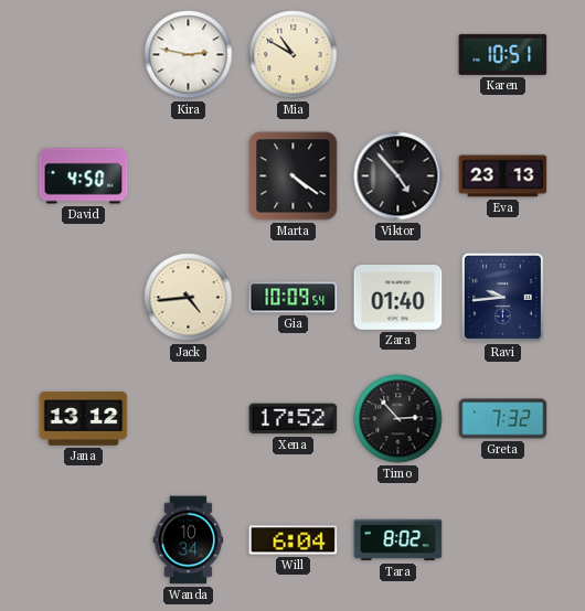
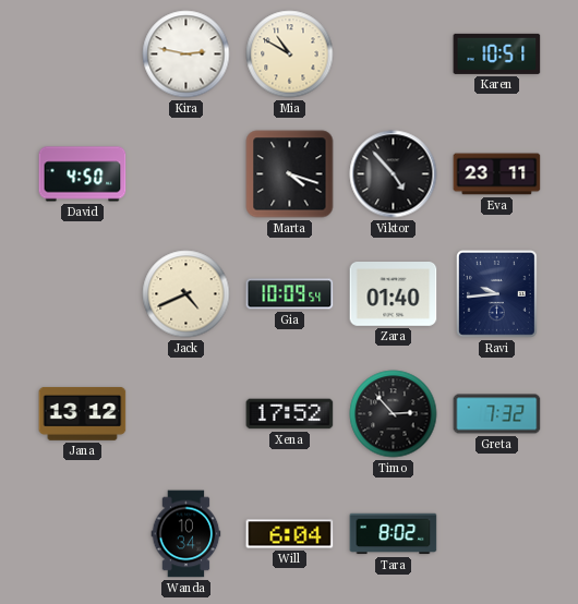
Marta: 4:21 -> 4:18 (290, 174)
Eva: 23:13 -> 23:11 (497, 174)
Jack: 4:44 -> 4:41 (186, 294)
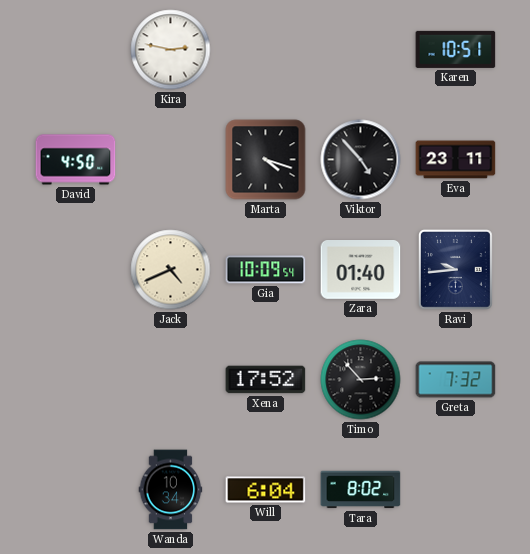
Mia: 10:50 -> none (290, 55)
Jana: 13:12 -> none (83, 413)
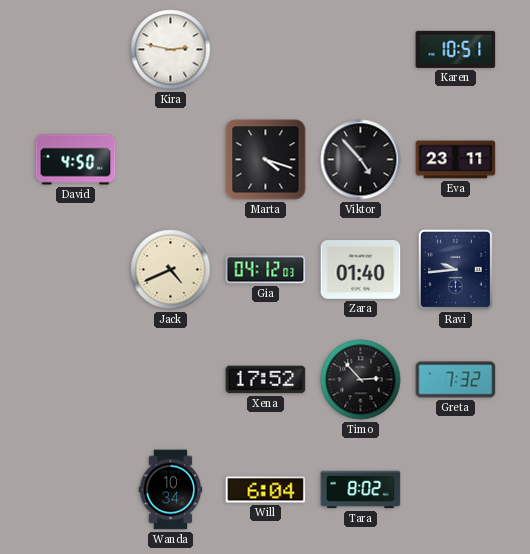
Gia: 10:09 -> 04:12 (266, 270)
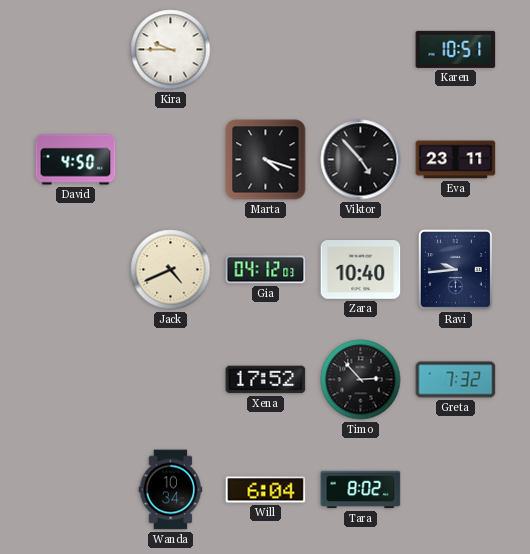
Kira: 2:47 -> 9:45 (171, 50)
Zara: 01:40 -> 10:40 (361, 270)
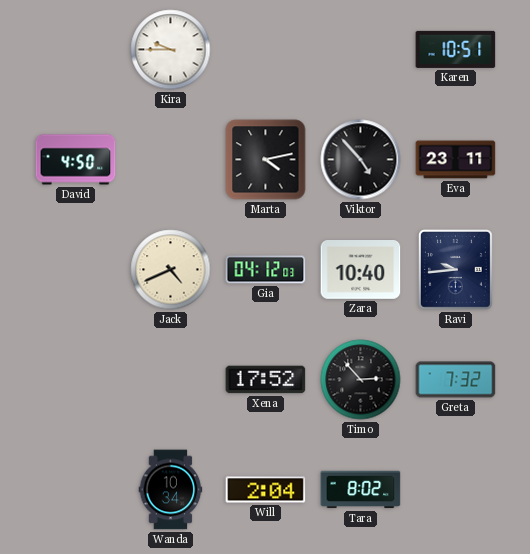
Marta: 4:18 -> 4:13 (266, 160)
Will: 6:04 -> 2:04 (266, 490)
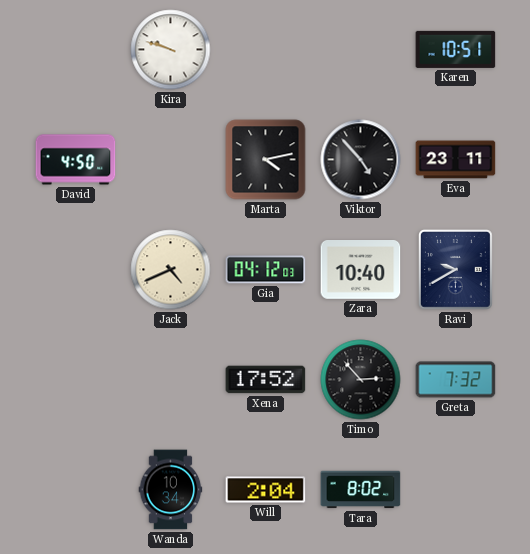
Kira: 9:45 -> 9:48 (171, 50)
Ravi: 9:44 -> 9:40 (455, 270)
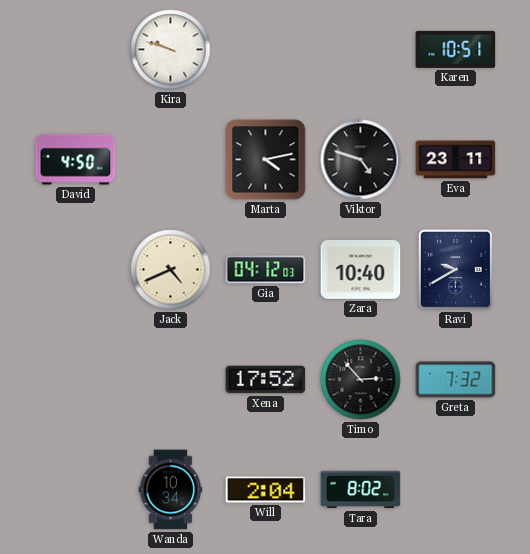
Viktor: 4:53 -> 4:48 (361, 160)
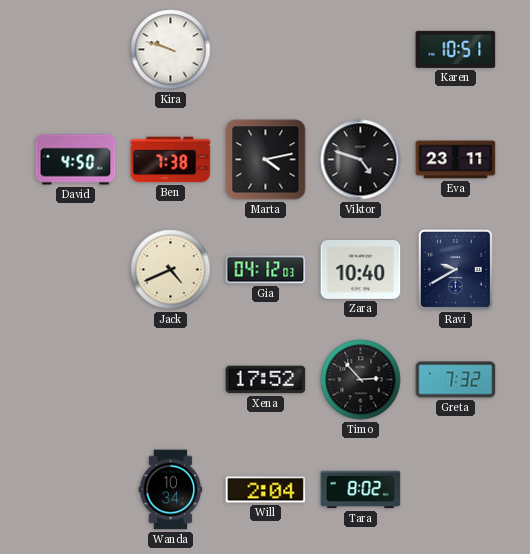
Ben: none -> 7:38 (171, 160)
